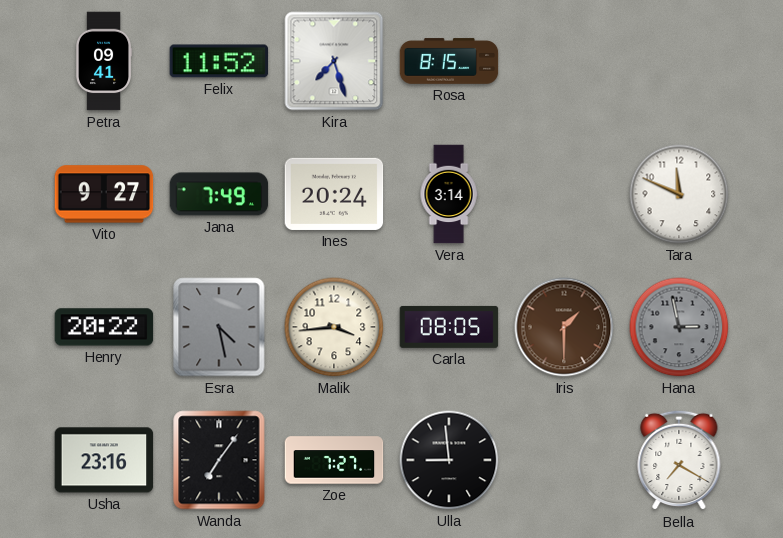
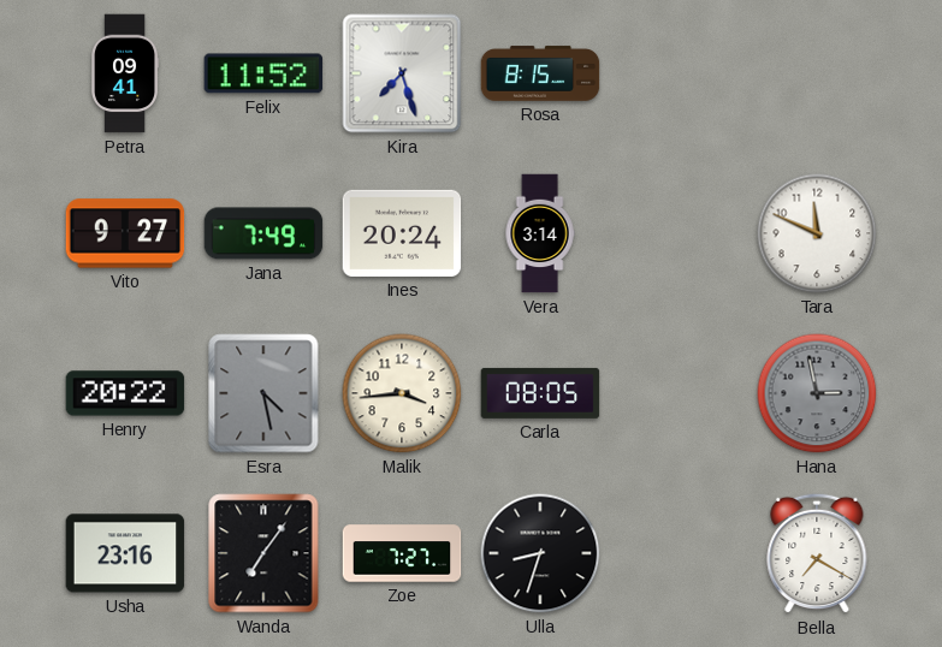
Iris: 1:30 -> none (564, 327)
Ulla: 8:59 -> 8:33 (540, 553)
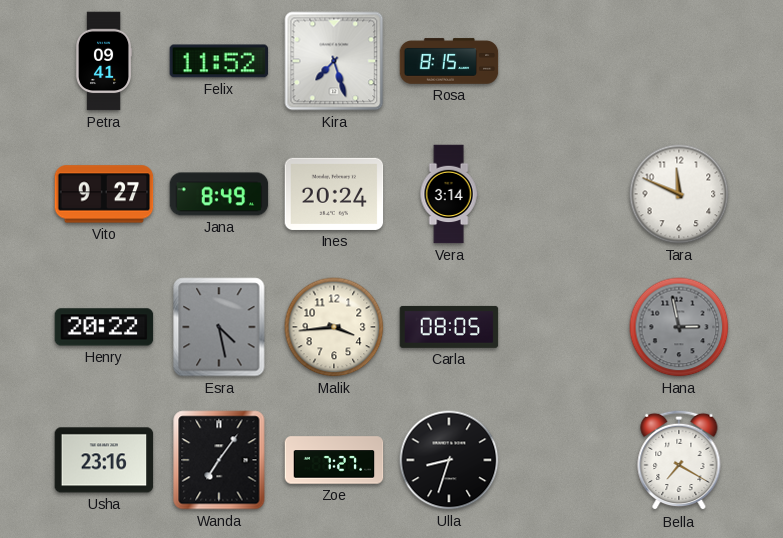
Jana: 7:49 -> 8:49 (219, 194)
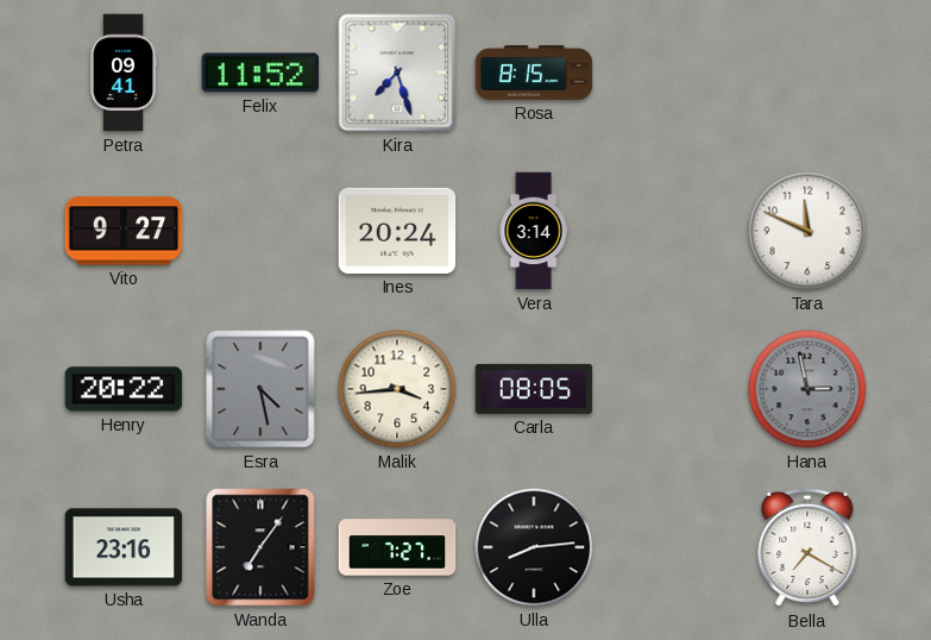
Jana: 8:49 -> none (219, 194)
Ulla: 8:33 -> 8:14 (534, 547)
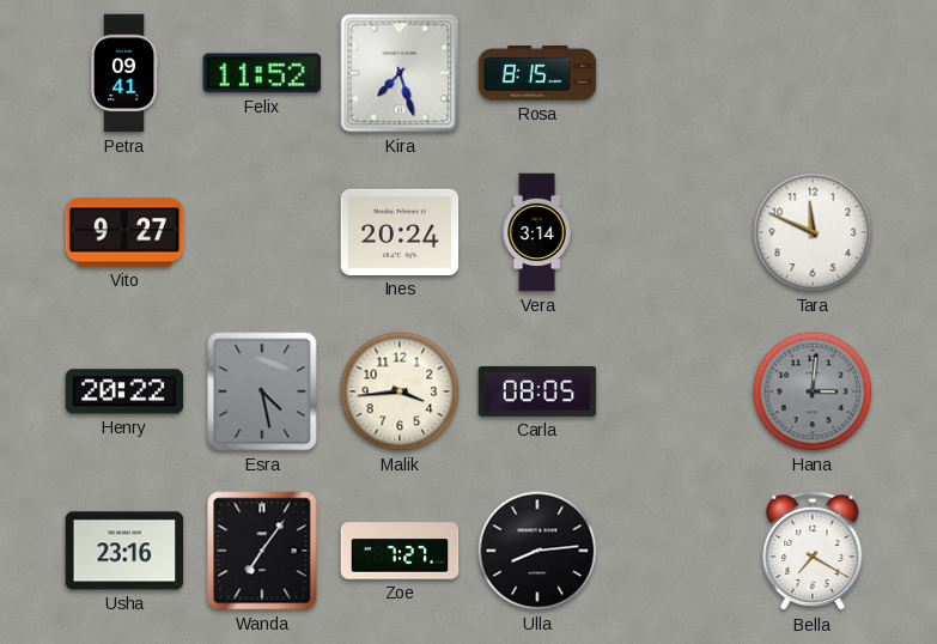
Hana: 2:58 -> 3:01 (813, 391)
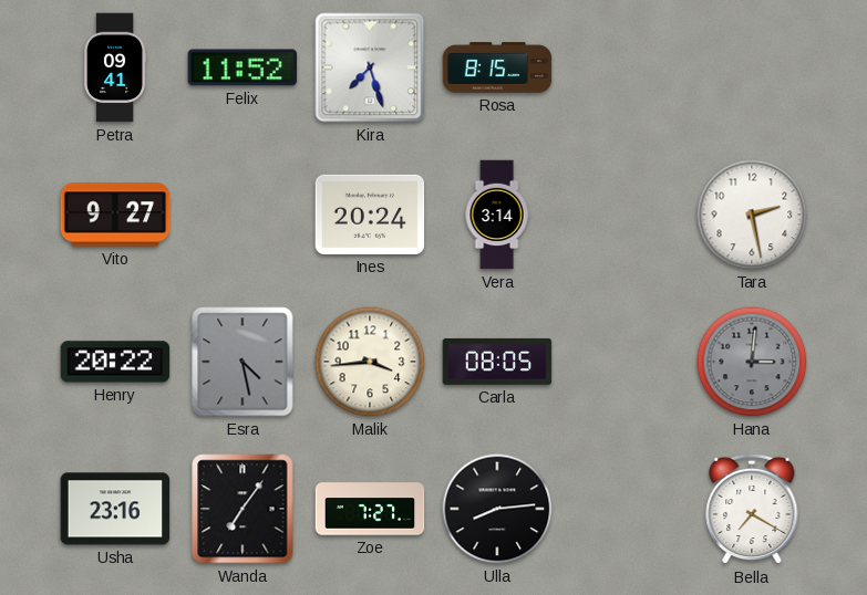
Tara: 11:49 -> 2:28 (752, 215)
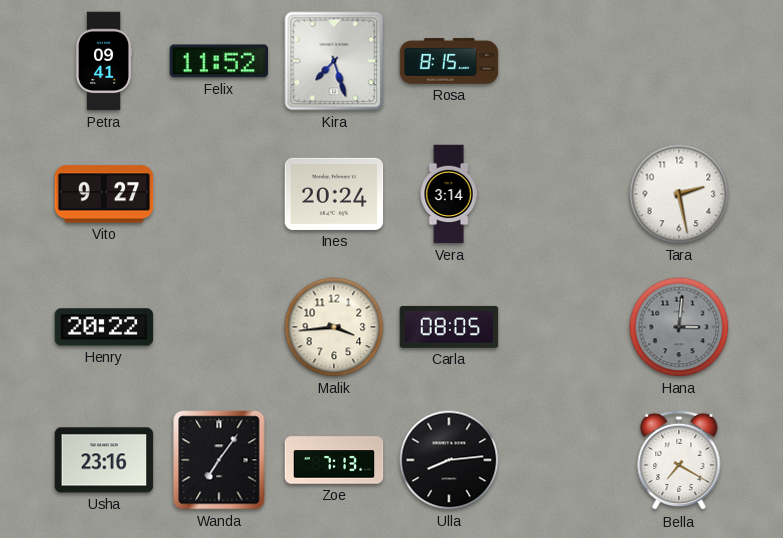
Esra: 4:28 -> none (242, 362)
Zoe: 7:27 -> 7:13 (334, 460)
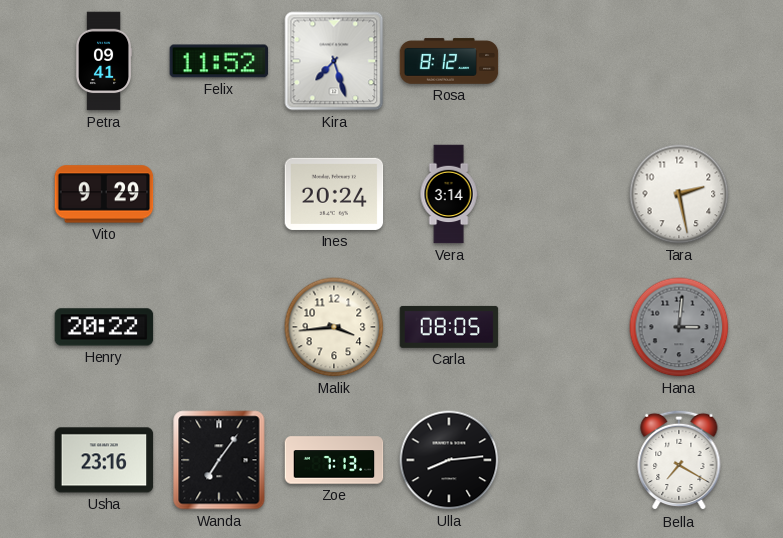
Rosa: 8:15 -> 8:12 (449, 61)
Vito: 9:27 -> 9:29 (104, 194)
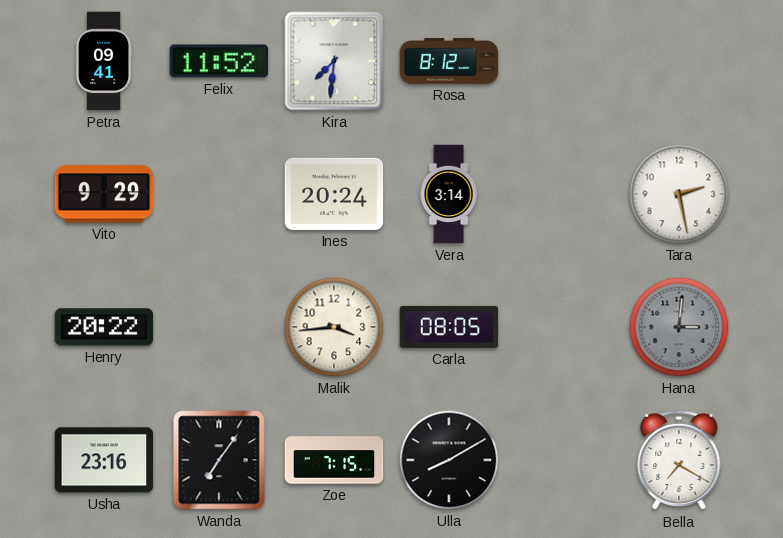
Kira: 7:27 -> 7:31 (334, 61)
Zoe: 7:13 -> 7:15 (334, 460)
Ulla: 8:14 -> 8:10 (449, 460)
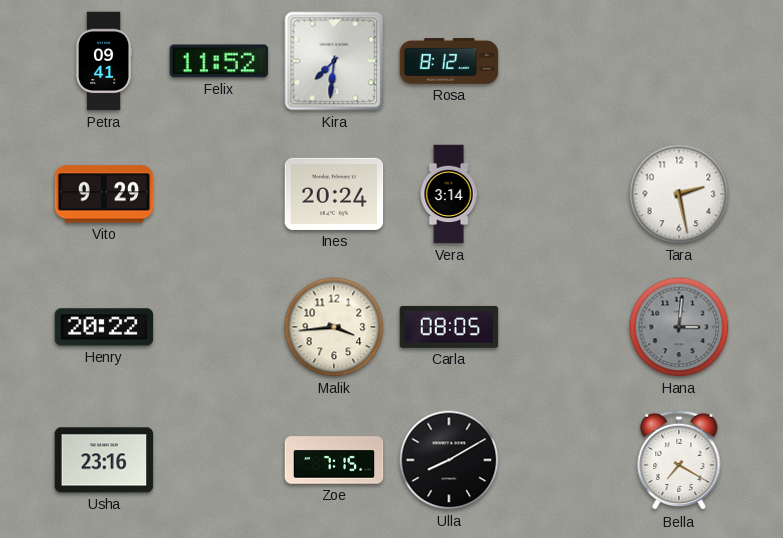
Wanda: 7:06 -> none (219, 460)
